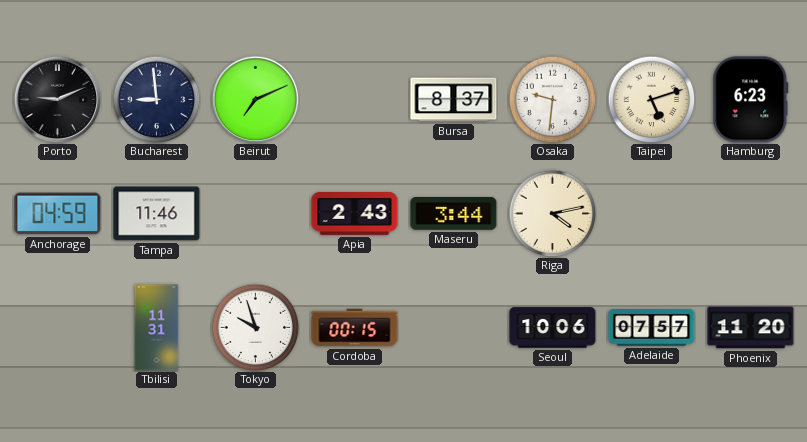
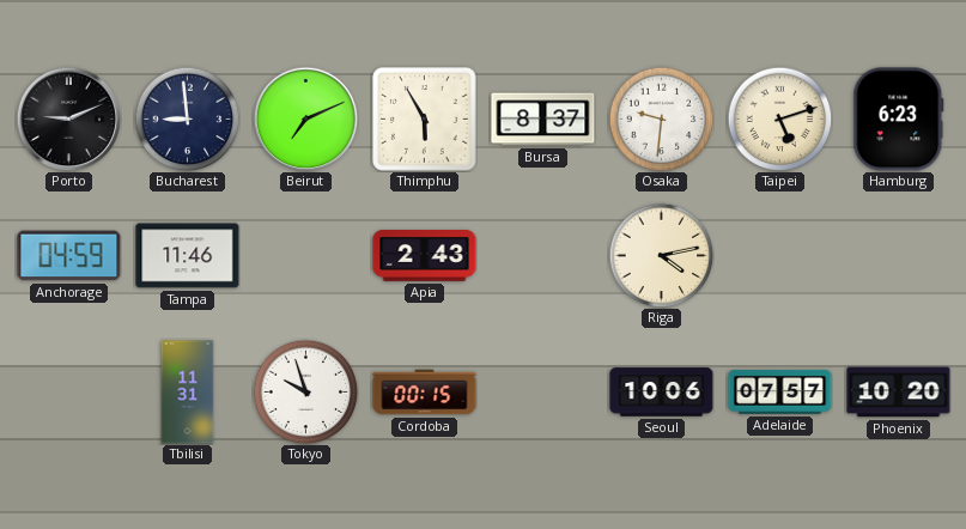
Thimphu: none -> 5:55 (425, 120)
Maseru: 3:44 -> none (454, 213)
Phoenix: 11:20 -> 10:20 (899, 393)
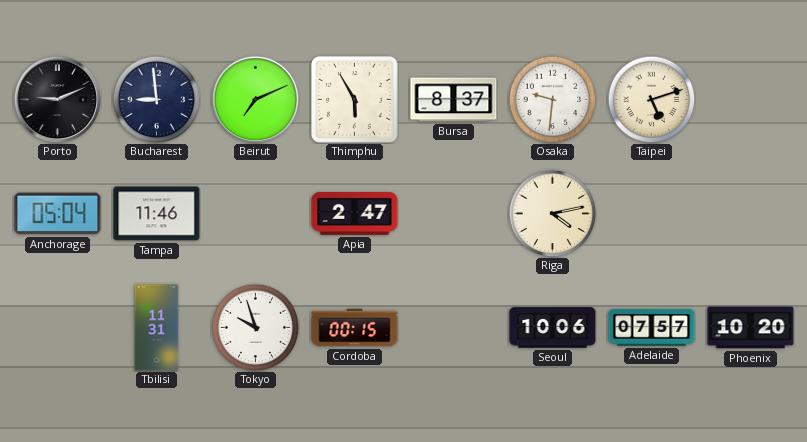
Hamburg: 6:23 -> none (899, 120)
Anchorage: 04:59 -> 05:04 (58, 214)
Apia: 2:43 -> 2:47 (355, 214)
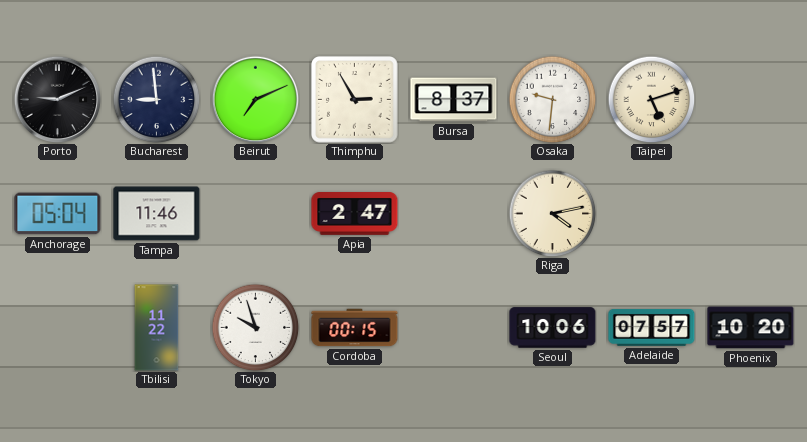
Thimphu: 5:55 -> 2:55 (355, 100)
Tbilisi: 11:31 -> 11:22 (157, 328)
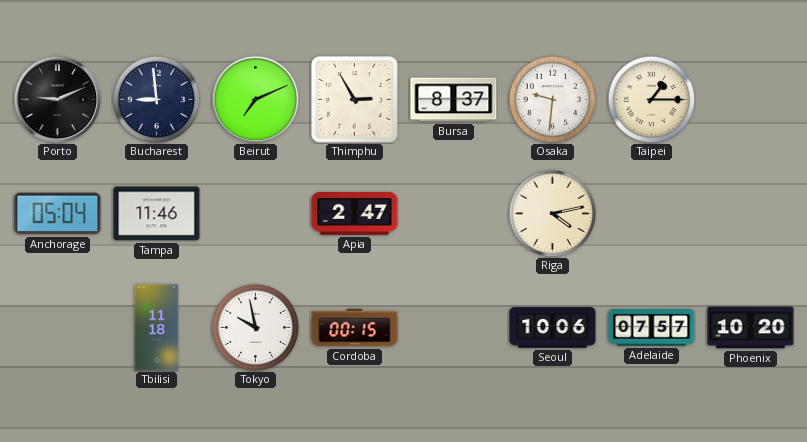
Taipei: 5:12 -> 1:15 (651, 99)
Tbilisi: 11:22 -> 11:18 (157, 328)
Tokyo: 9:57 -> 9:58 (255, 327)
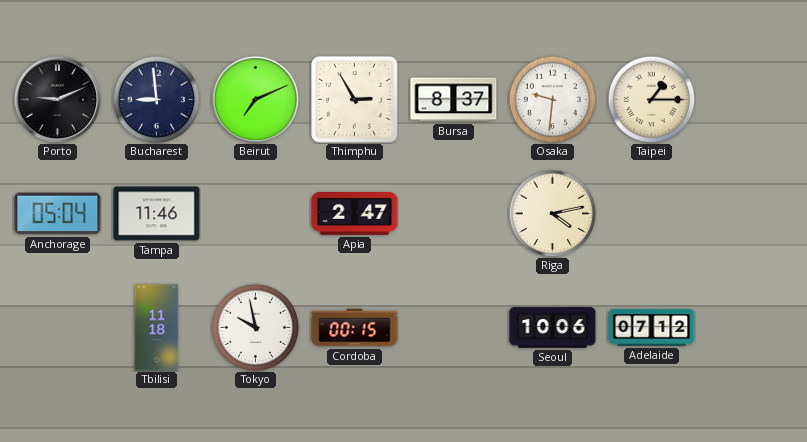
Adelaide: 07:57 -> 07:12 (652, 328)
Phoenix: 10:20 -> none (751, 328)
